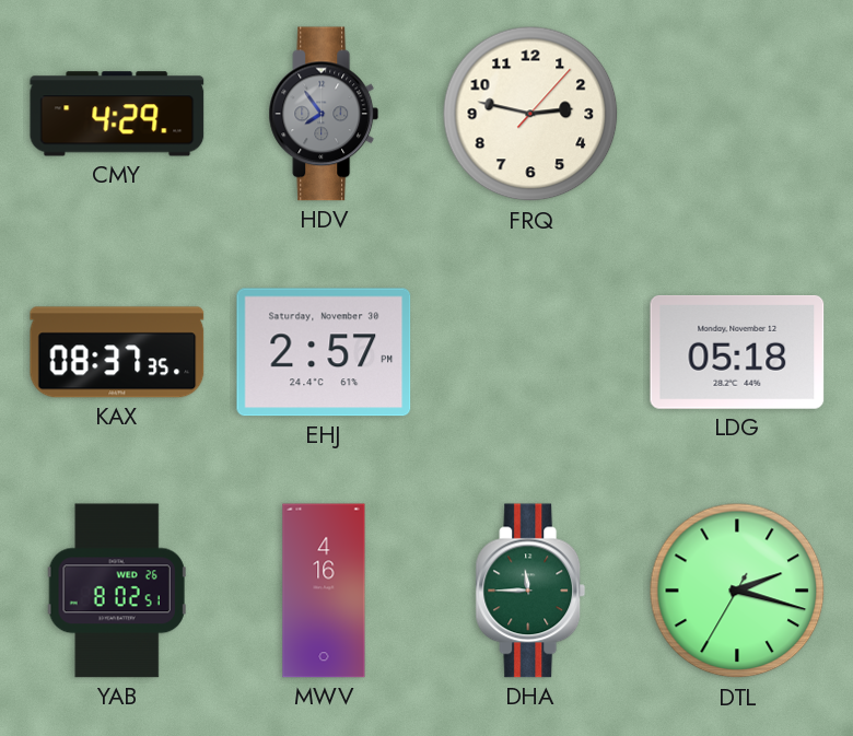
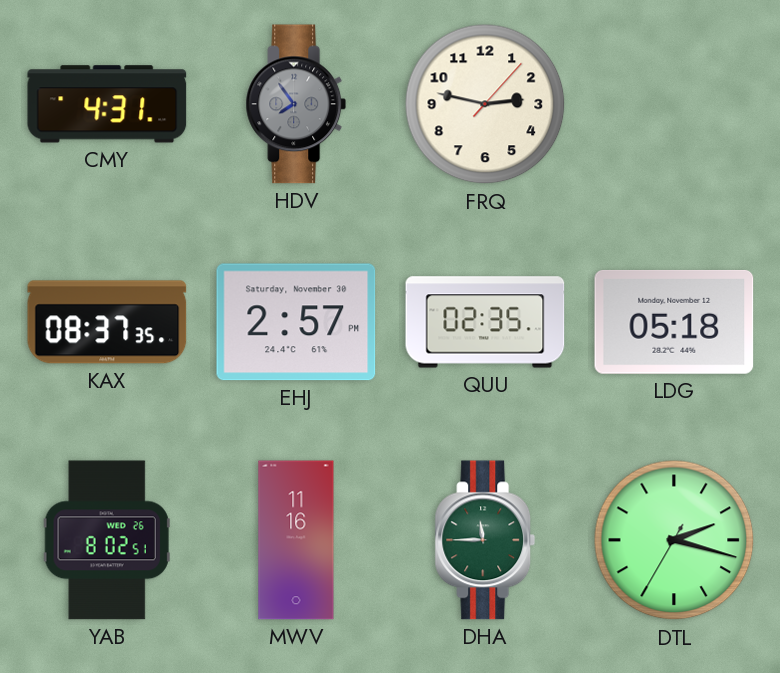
CMY: 4:29 -> 4:31 (107, 104)
QUU: none -> 02:35 (485, 322)
MWV: 4:16 -> 11:16 (296, 540)
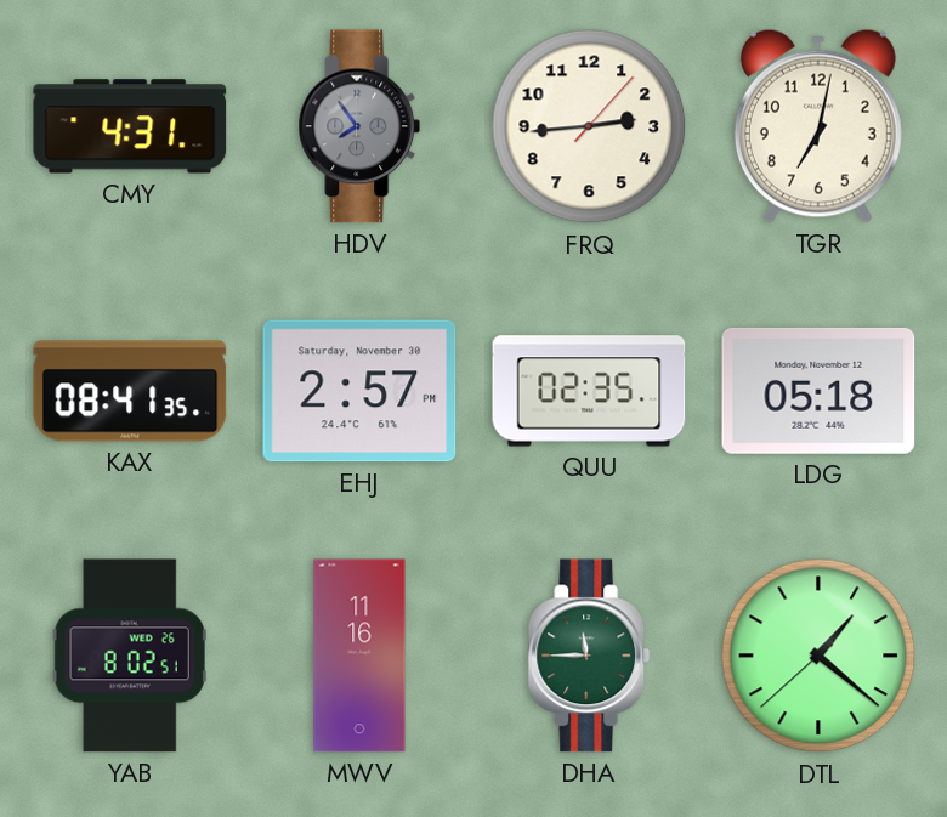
FRQ: 2:47 -> 2:44 (589, 126)
TGR: none -> 7:02 (818, 126)
KAX: 08:37 -> 08:41 (130, 391)
DTL: 2:17 -> 1:21 (818, 656)
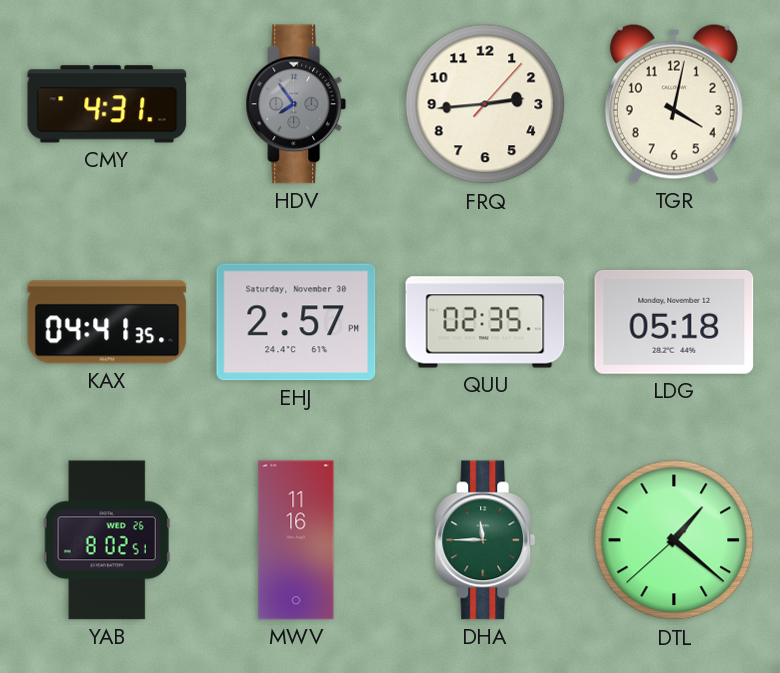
TGR: 7:02 -> 4:02 (674, 104)
KAX: 08:41 -> 04:41 (107, 322)
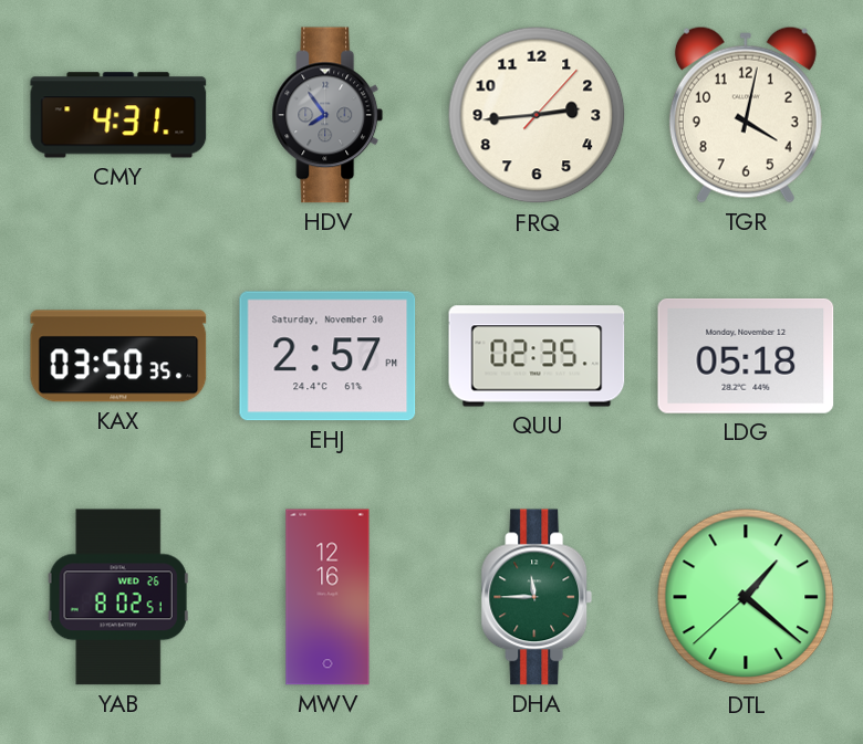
KAX: 04:41 -> 03:50 (118, 356)
MWV: 11:16 -> 12:16 (327, 597)
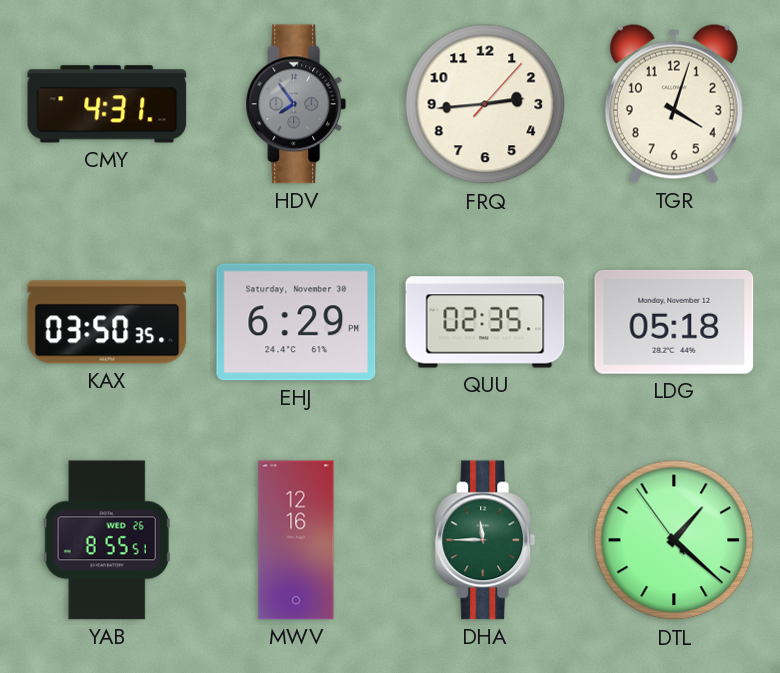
TGR: 4:02 -> 4:03 (674, 104)
EHJ: 2:57 -> 6:29 (296, 322)
YAB: 8:02 -> 8:55 (107, 540)
DTL: 1:21:38 -> 1:21:54 (674, 540)
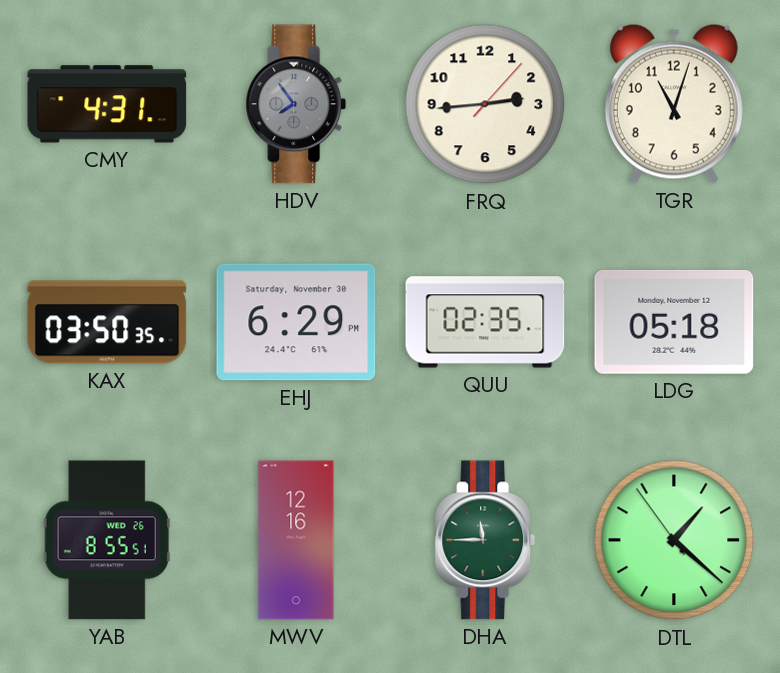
TGR: 4:03 -> 11:03 (674, 104)
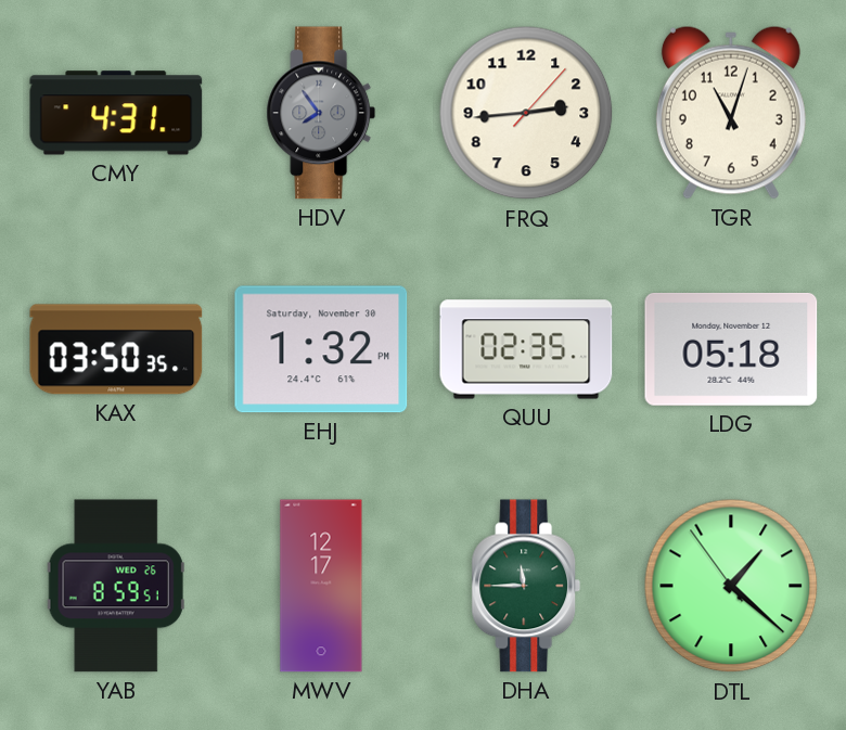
EHJ: 6:29 -> 1:32 (321, 349)
YAB: 8:55 -> 8:59 (116, 586)
MWV: 12:16 -> 12:17 (321, 586)
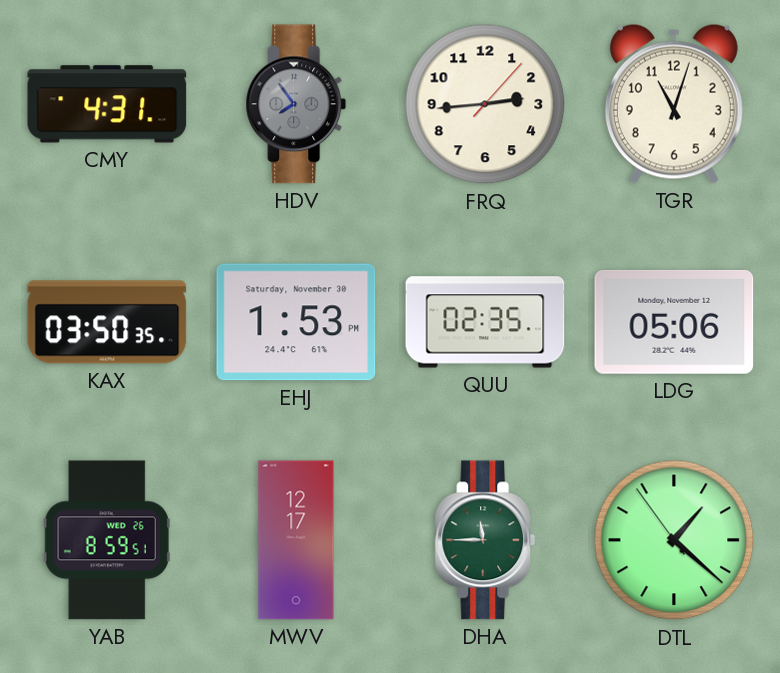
EHJ: 1:32 -> 1:53 (296, 322)
LDG: 05:18 -> 05:06 (674, 322)
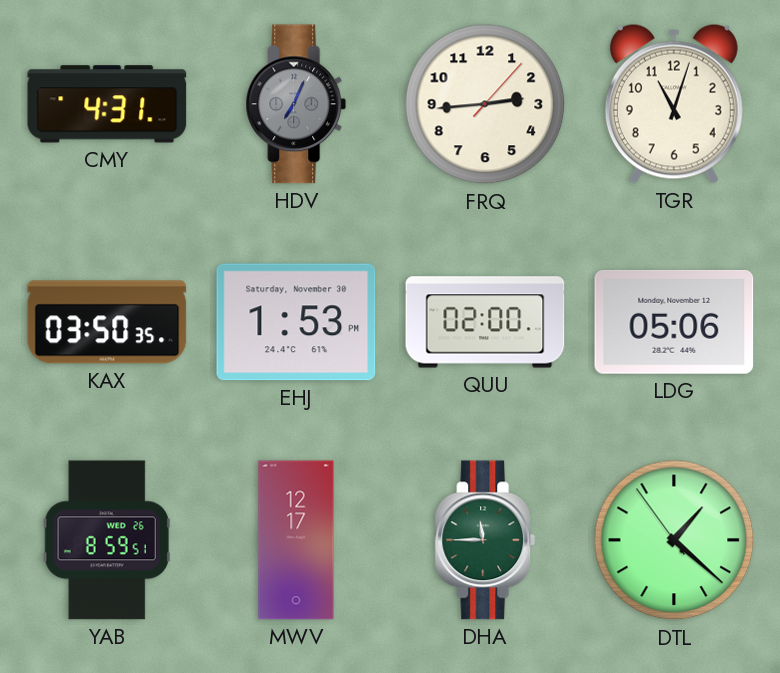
HDV: 7:54 -> 7:04 (296, 104)
QUU: 02:35 -> 02:00 (485, 322)
